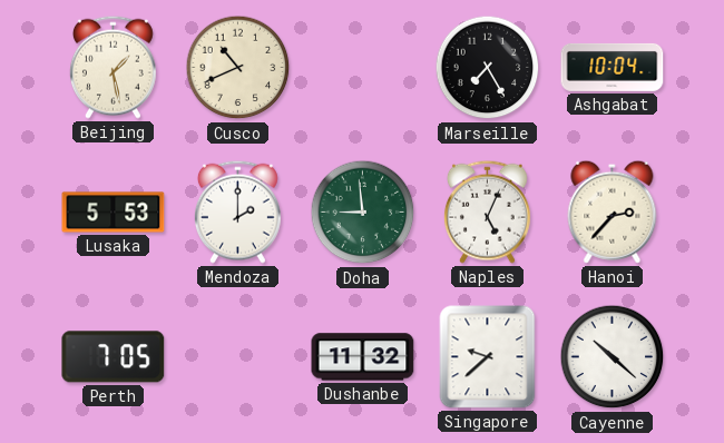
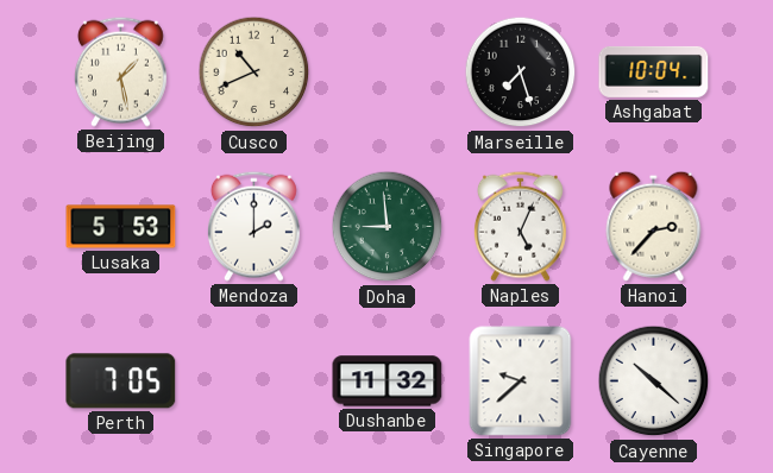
Marseille: 7:25 -> 7:27 (521, 72)
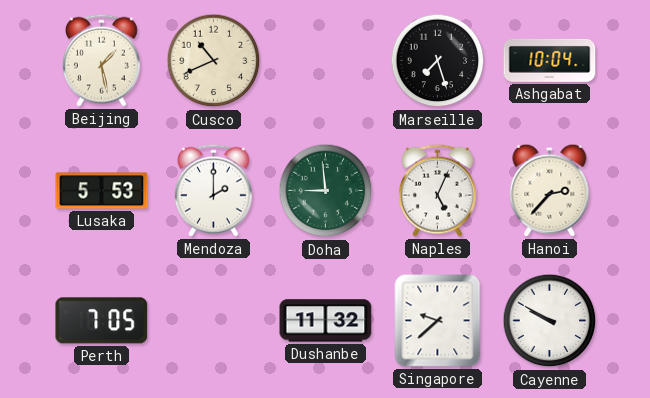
Cayenne: 10:22 -> 9:50 (550, 321)
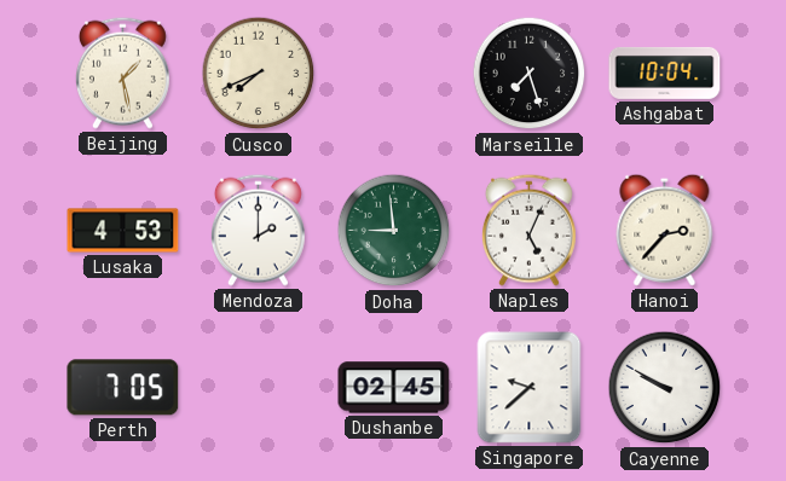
Cusco: 10:41 -> 7:41 (259, 74)
Lusaka: 5:53 -> 4:53 (123, 231)
Dushanbe: 11:32 -> 02:45 (394, 388)
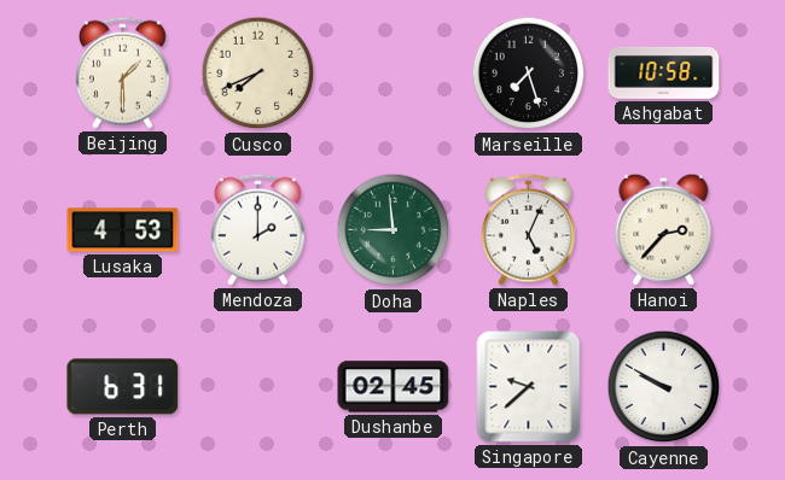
Beijing: 1:28 -> 1:30 (122, 72)
Ashgabat: 10:04 -> 10:58 (664, 72)
Perth: 7:05 -> 6:31 (123, 387)
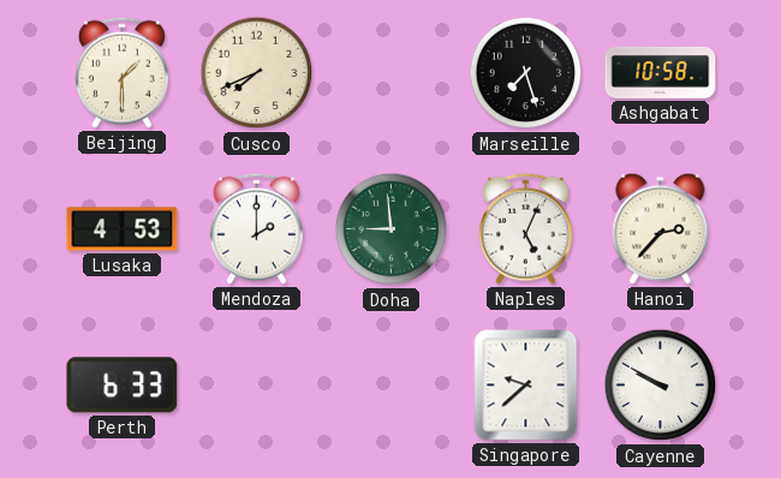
Perth: 6:31 -> 6:33 (123, 386)
Dushanbe: 02:45 -> none (394, 387)
